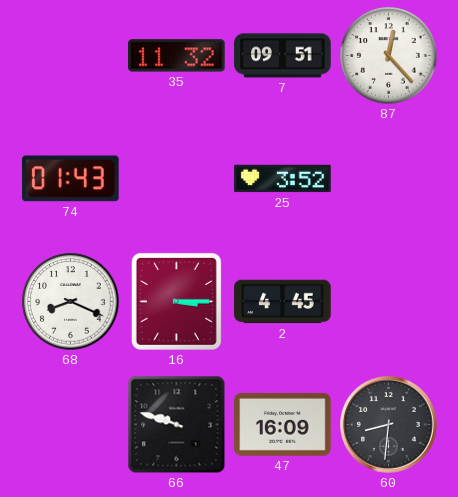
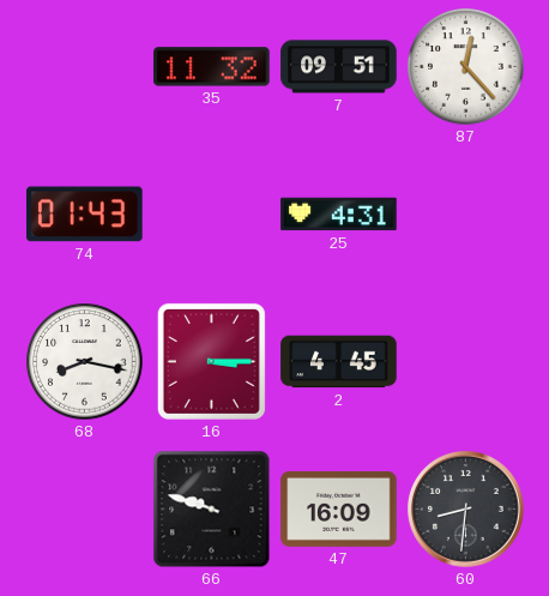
25: 3:52 -> 4:31 (339, 215)
68: 8:19 -> 8:17 (85, 362)
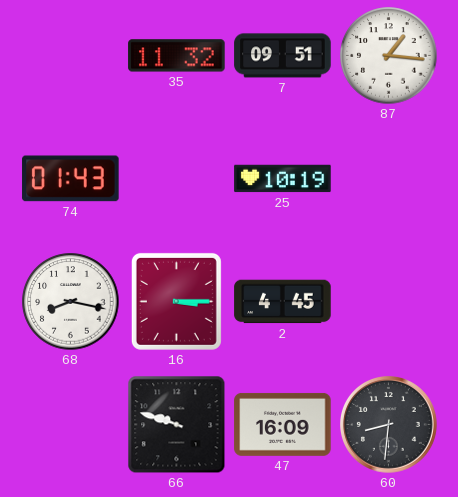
87: 12:23 -> 1:16 (389, 56)
25: 4:31 -> 10:19 (283, 179)
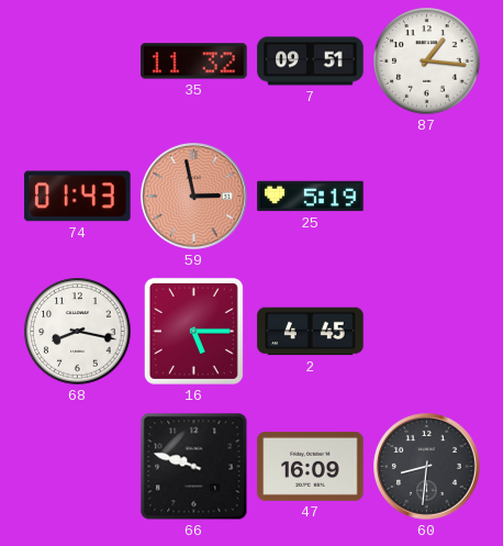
59: none -> 2:58 (194, 197)
25: 10:19 -> 5:19 (311, 197)
16: 3:15 -> 5:15 (193, 331)
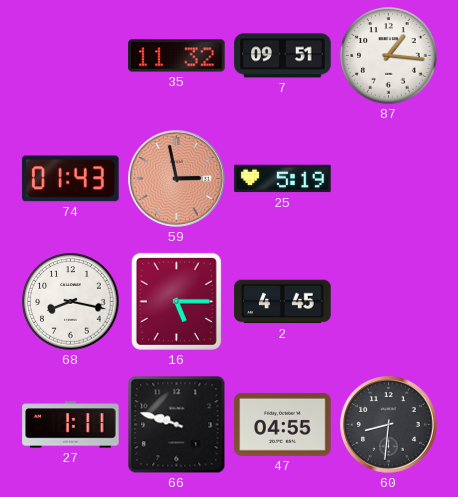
27: none -> 1:11 (71, 425)
47: 16:09 -> 04:55 (283, 424)
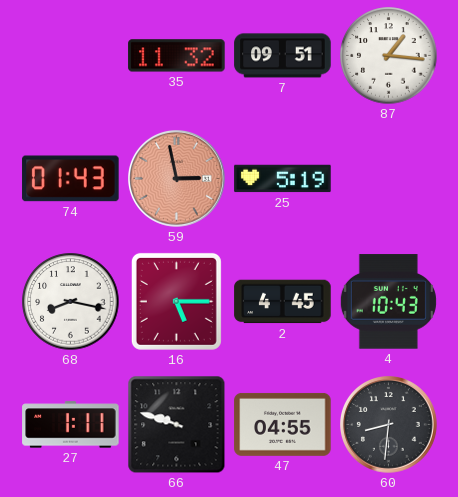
4: none -> 10:43 (388, 302)
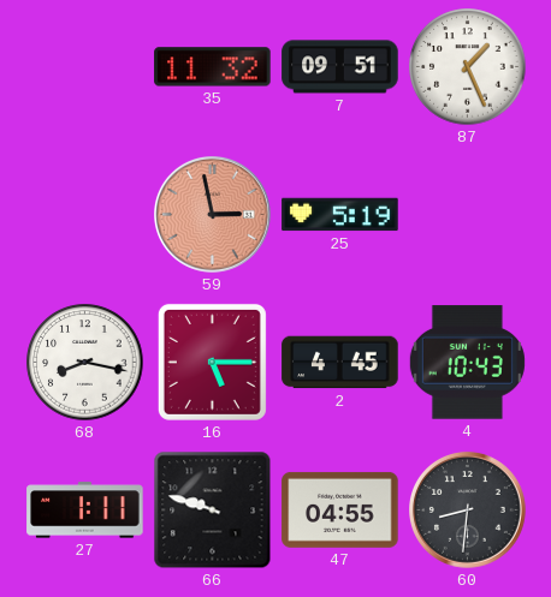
87: 1:16 -> 1:26 (468, 67)
74: 01:43 -> none (71, 179)
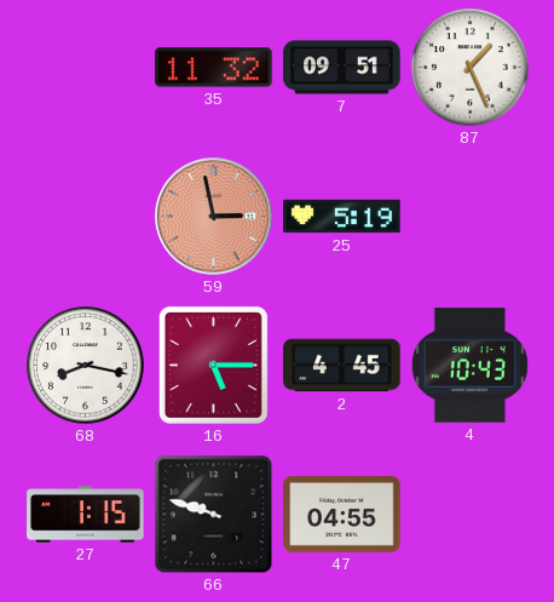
27: 1:11 -> 1:15 (86, 515)
60: 8:31 -> none (468, 511)
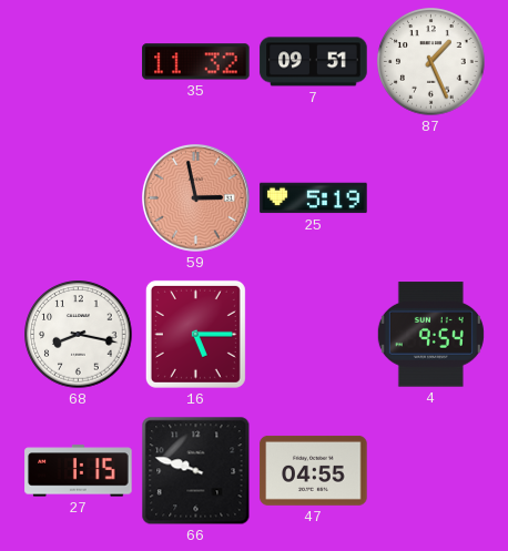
2: 4:45 -> none (342, 366)
4: 10:43 -> 9:54 (430, 335)
